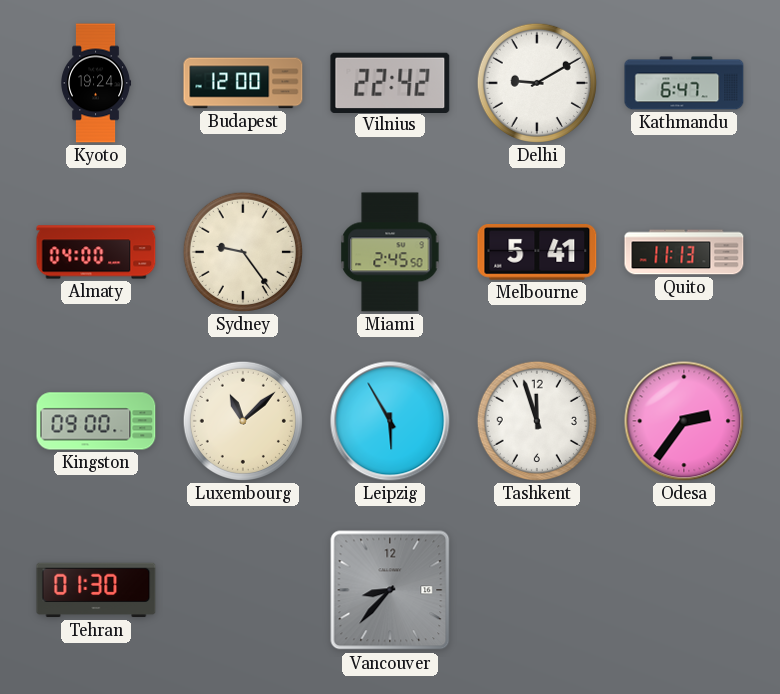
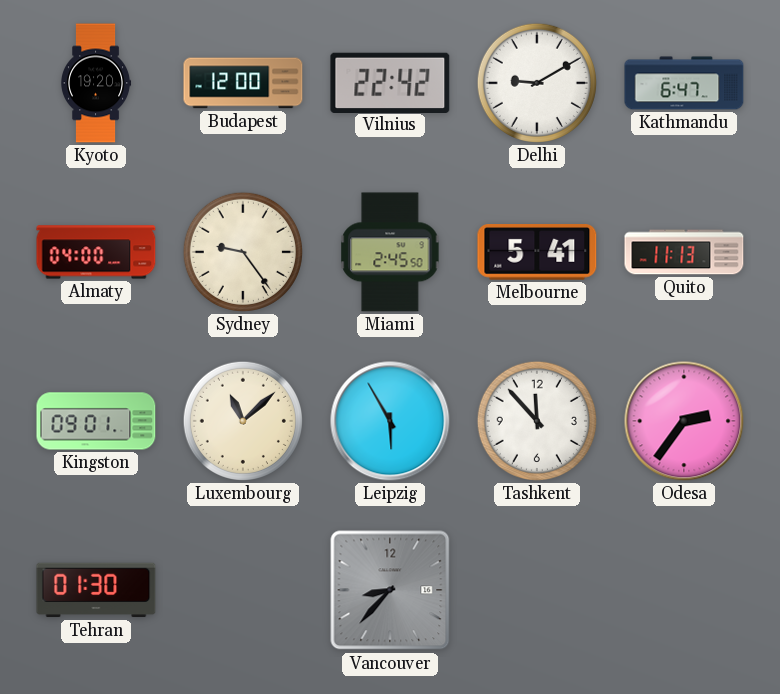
Kyoto: 19:24 -> 19:20 (97, 83)
Kingston: 09:00 -> 09:01 (96, 421)
Tashkent: 11:57 -> 11:53 (537, 421)
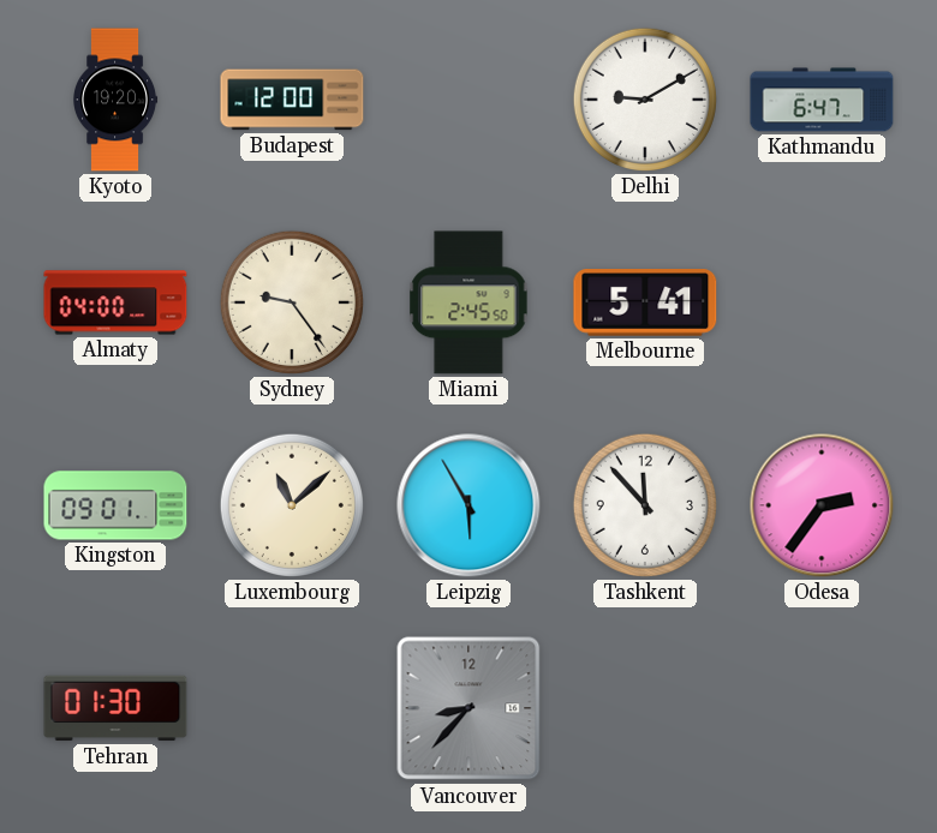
Vilnius: 22:42 -> none (390, 82)
Quito: 11:13 -> none (684, 252)
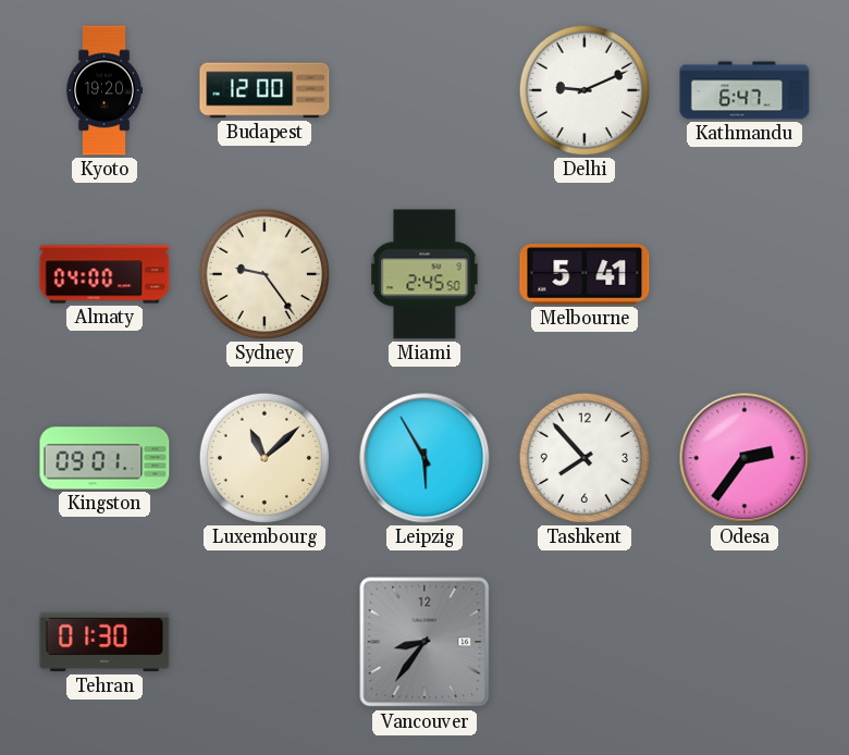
Delhi: 9:10 -> 9:11 (585, 90)
Tashkent: 11:53 -> 7:53 (585, 458)
Vancouver: 8:37 -> 8:36 (424, 642)
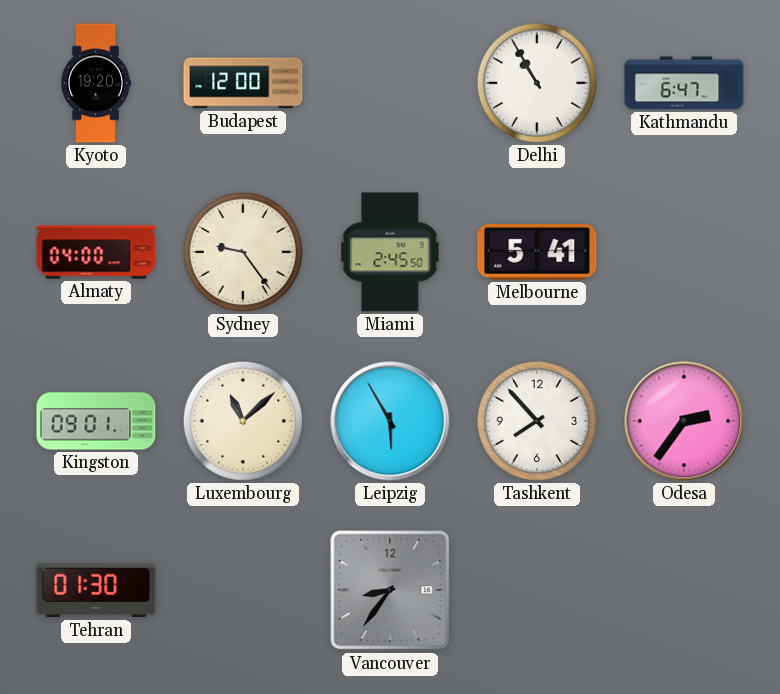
Delhi: 9:11 -> 10:55 (537, 83)
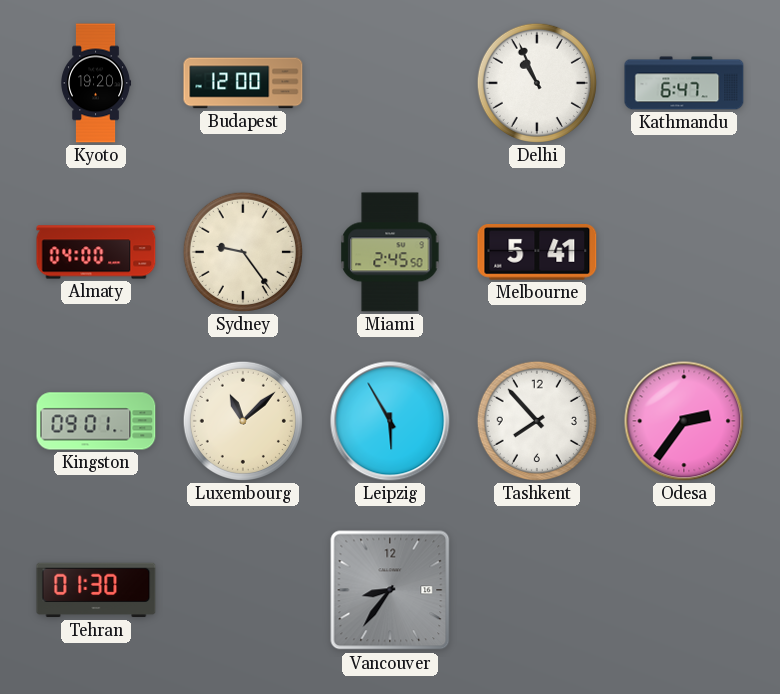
Delhi: 10:55 -> 10:56 (537, 83)
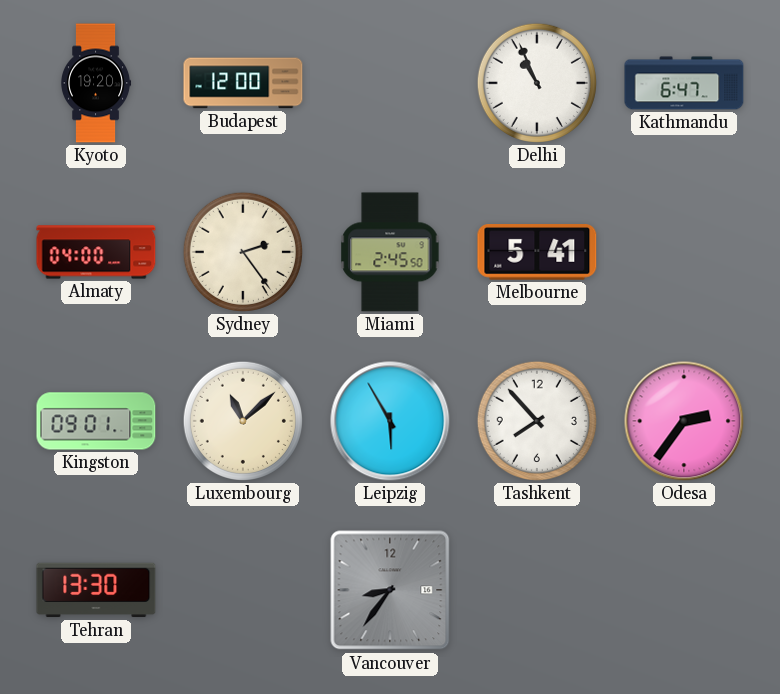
Sydney: 9:24 -> 2:24 (243, 252)
Tehran: 01:30 -> 13:30 (96, 590)
